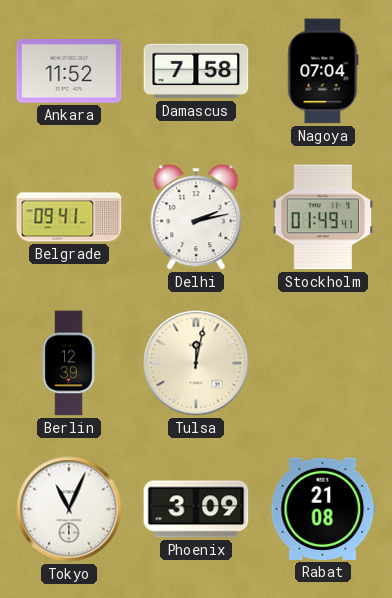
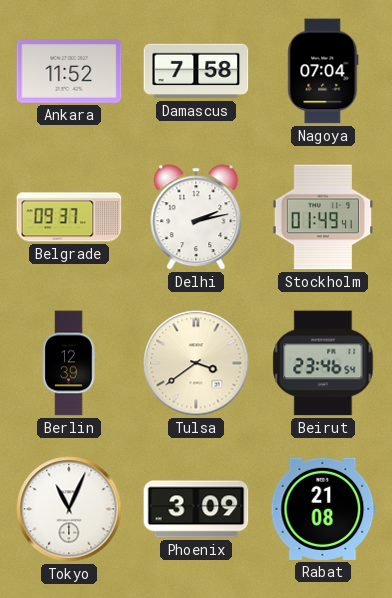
Belgrade: 09:41 -> 09:37 (69, 217)
Tulsa: 12:02 -> 3:39 (196, 363)
Beirut: none -> 23:46 (323, 363)
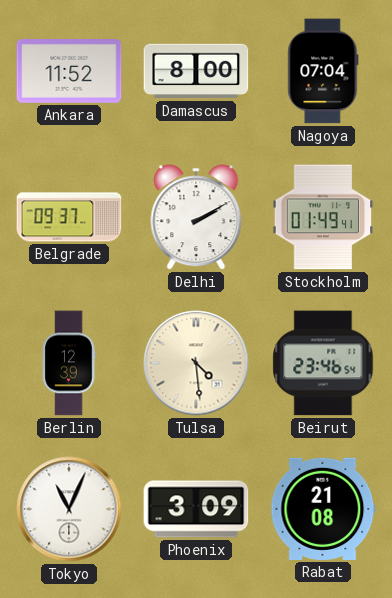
Damascus: 7:58 -> 8:00 (196, 71)
Delhi: 2:13 -> 2:10 (196, 217)
Tulsa: 3:39 -> 4:29 (196, 363)
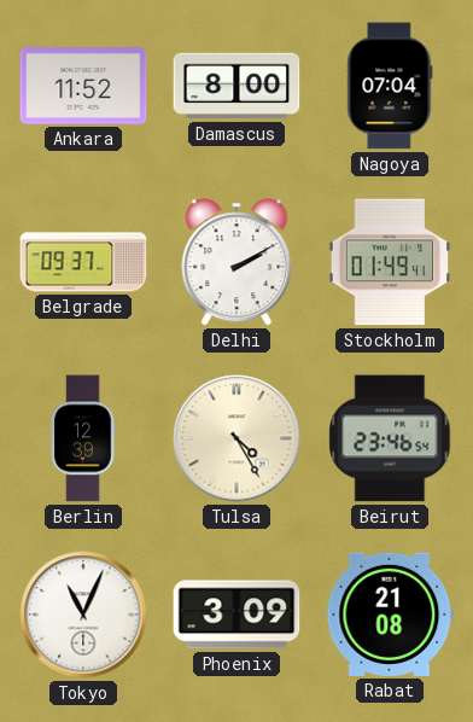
Tulsa: 4:29 -> 4:25 (237, 438)
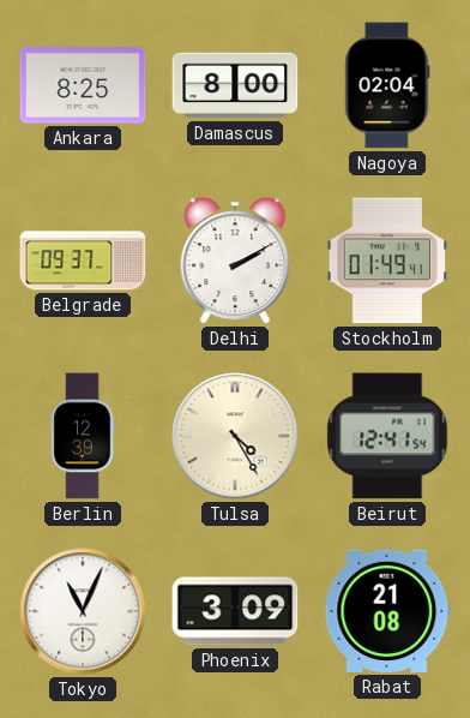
Ankara: 11:52 -> 8:25 (83, 85)
Nagoya: 07:04 -> 02:04 (387, 85)
Beirut: 23:46 -> 12:41 (387, 436)
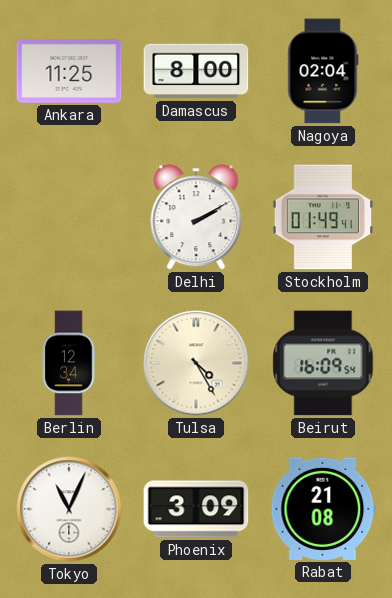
Ankara: 8:25 -> 11:25 (69, 71)
Belgrade: 09:37 -> none (83, 261)
Berlin: 12:39 -> 12:34 (69, 363)
Beirut: 12:41 -> 16:09 (323, 363)
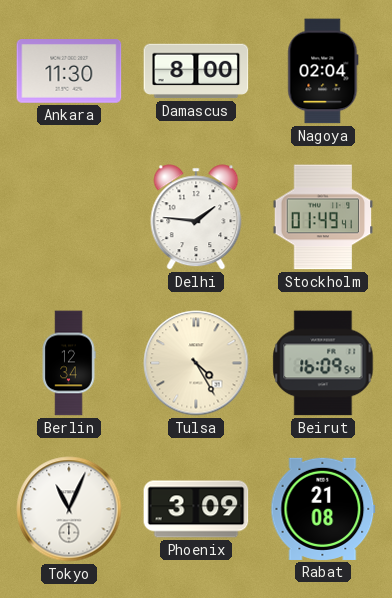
Ankara: 11:25 -> 11:30 (69, 71)
Delhi: 2:10 -> 1:46 (196, 217)
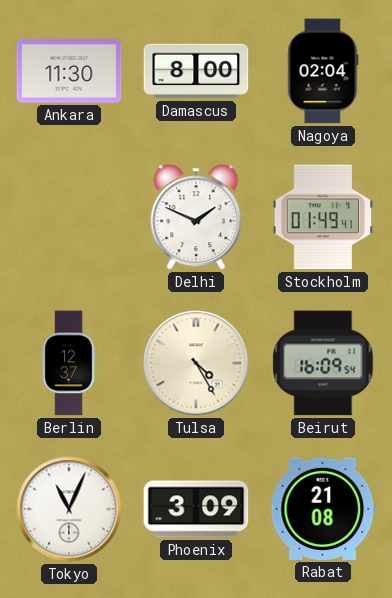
Delhi: 1:46 -> 1:49 (196, 217)
Berlin: 12:34 -> 12:37 (69, 363)
